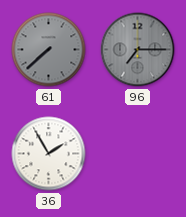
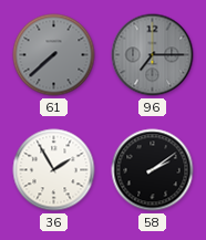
58: none -> 2:09 (153, 170)
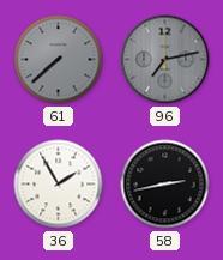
96: 7:15 -> 7:13 (165, 60)
58: 2:09 -> 2:43 (165, 185)
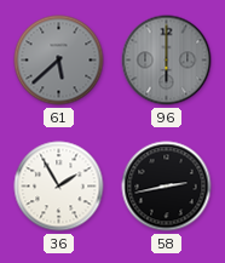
61: 7:38 -> 5:38 (59, 61)
96: 7:13 -> 6:00 (167, 61)
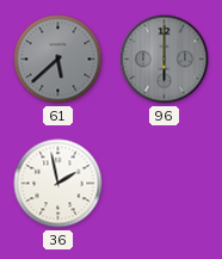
36: 1:55 -> 1:58 (58, 184)
58: 2:43 -> none (167, 187)
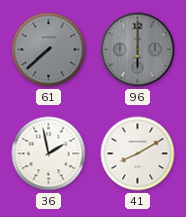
61: 5:38 -> 7:38 (49, 50)
41: none -> 8:10 (138, 154)
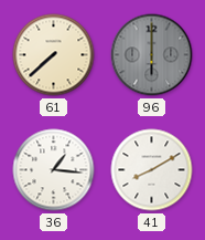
61 dial: grey -> cream (54, 55)
36: 1:58 -> 1:16 (54, 170)
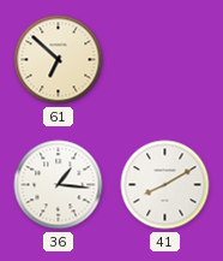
61: 7:38 -> 6:52 (59, 60)
96: 6:00 -> none (152, 55)
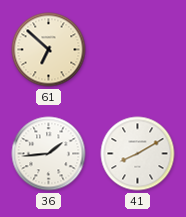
36: 1:16 -> 1:44 (49, 154)
